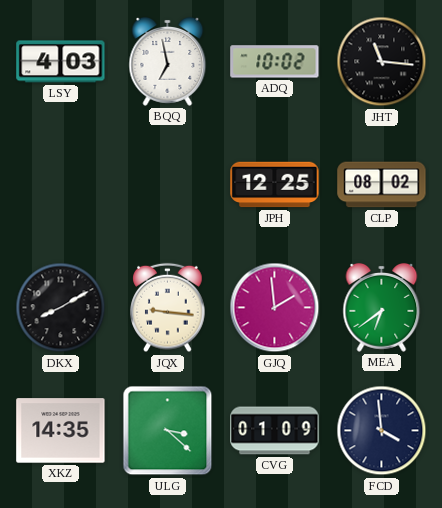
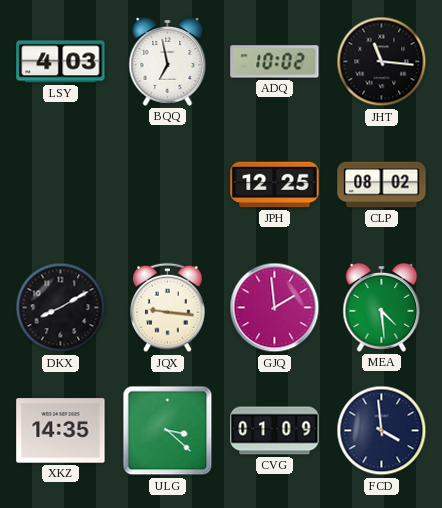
MEA: 6:39 -> 4:29 (382, 307)
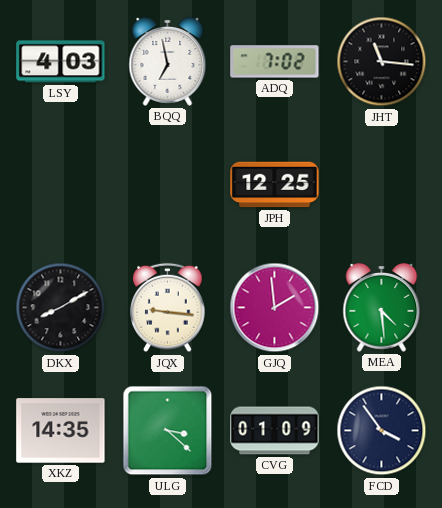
ADQ: 10:02 -> 7:02 (275, 62)
CLP: 08:02 -> none (382, 185)
FCD: 3:59 -> 3:54 (382, 431)
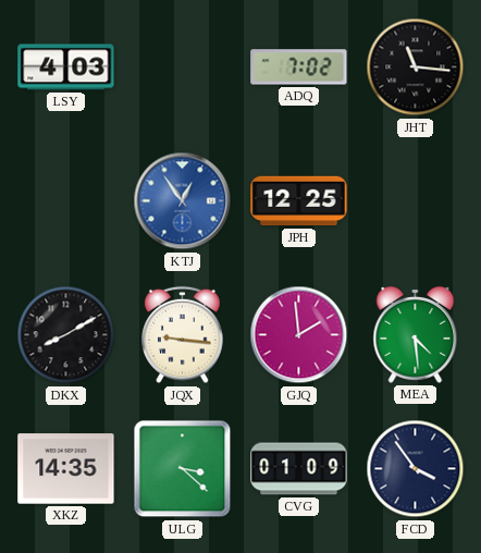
BQQ: 6:58 -> none (168, 61)
KTJ: none -> 12:54 (183, 201)
